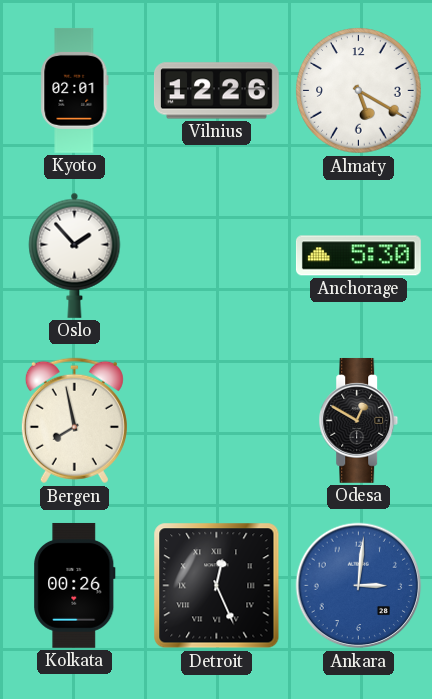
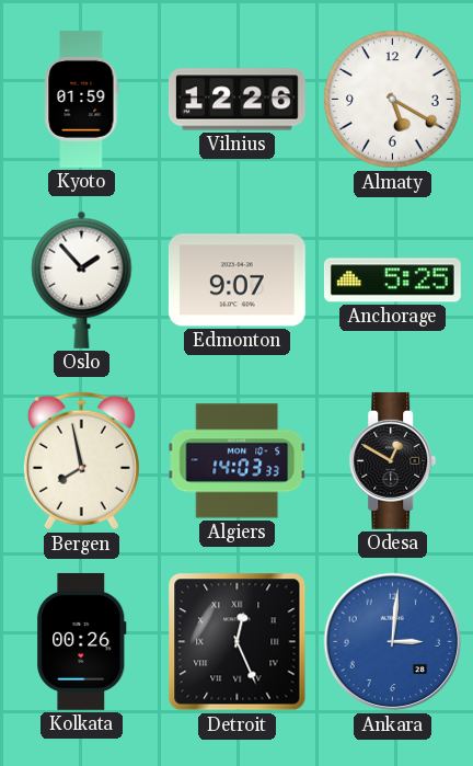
Kyoto: 02:01 -> 01:59 (82, 99)
Edmonton: none -> 9:07 (236, 281)
Anchorage: 5:30 -> 5:25 (392, 281)
Algiers: none -> 14:03 (238, 461)
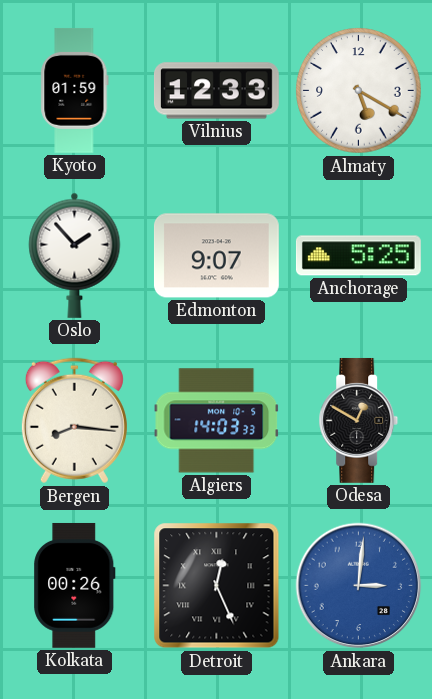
Vilnius: 12:26 -> 12:33 (216, 91)
Bergen: 7:58 -> 8:16 (74, 421)
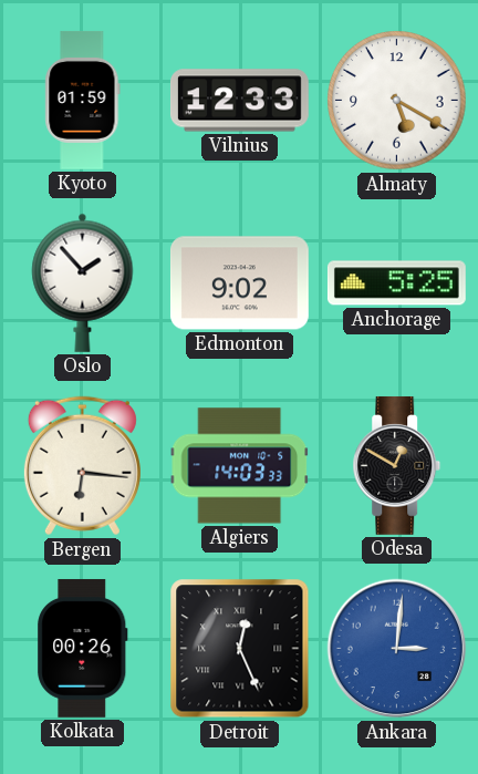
Edmonton: 9:07 -> 9:02 (239, 283)
Bergen: 8:16 -> 6:16 (82, 466)
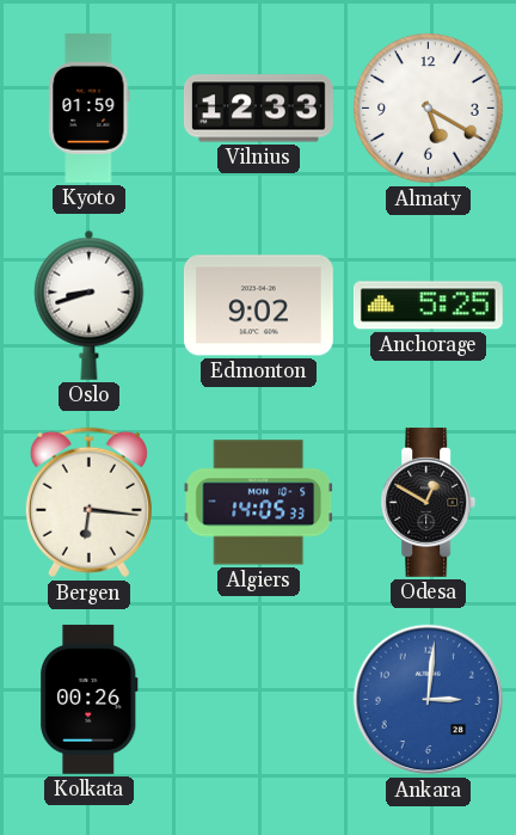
Oslo: 1:53 -> 8:42 (90, 305)
Algiers: 14:03 -> 14:05 (259, 503)
Detroit: 12:26 -> none (240, 649)
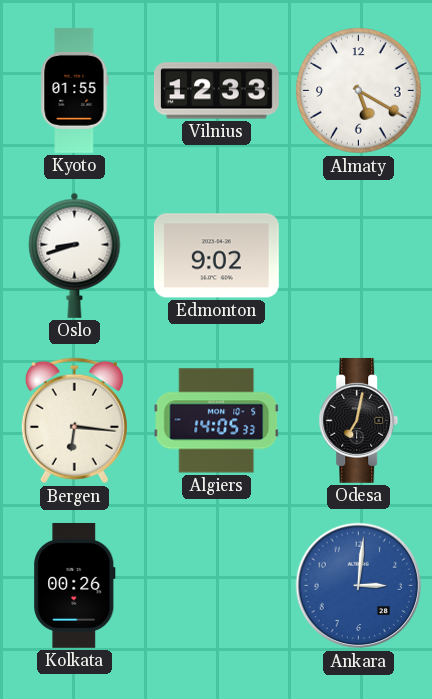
Kyoto: 01:59 -> 01:55 (75, 90)
Anchorage: 5:25 -> none (428, 306)
Odesa: 12:50 -> 7:02 (359, 420)
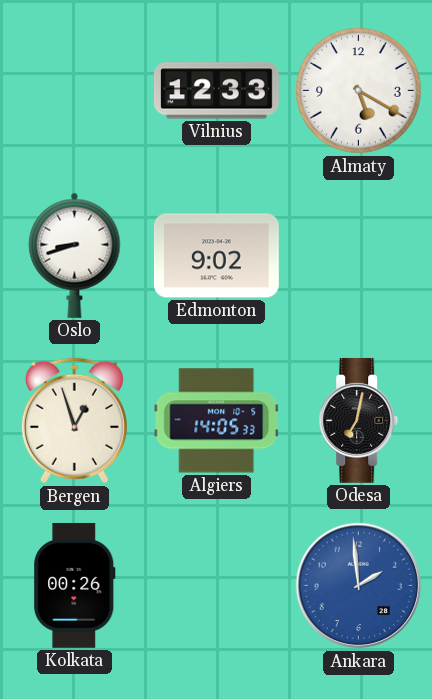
Kyoto: 01:55 -> none (75, 90)
Bergen: 6:16 -> 12:57 (74, 421)
Ankara: 3:01 -> 1:59 (359, 586)
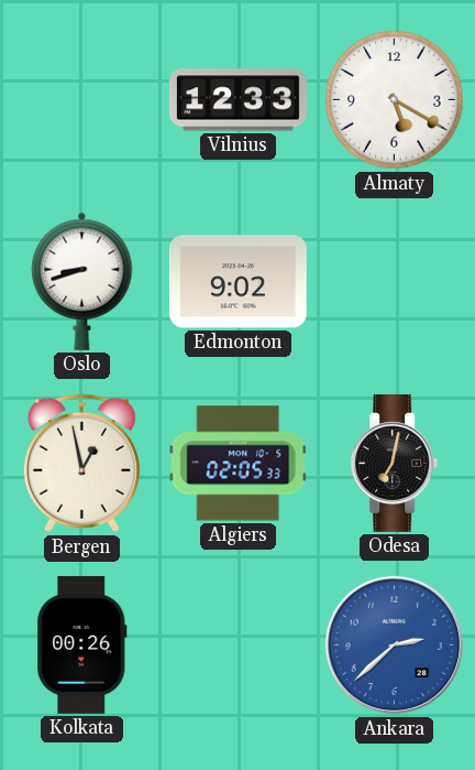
Bergen: 12:57 -> 12:58 (81, 464)
Algiers: 14:05 -> 02:05 (239, 464)
Ankara: 1:59 -> 2:38 (395, 646)
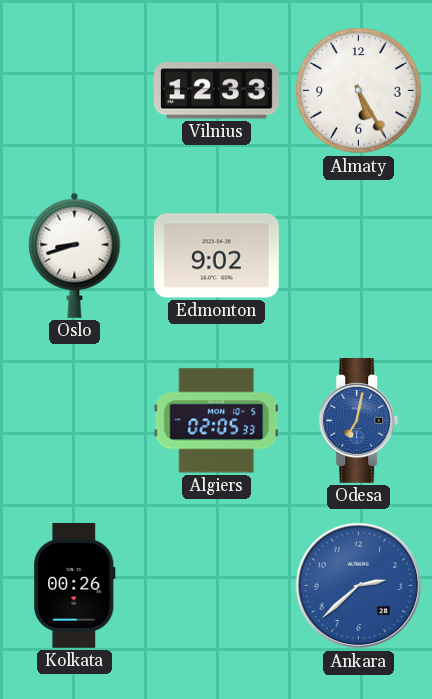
Almaty: 5:20 -> 5:25 (359, 91)
Bergen: 12:58 -> none (81, 464)
Odesa dial: black -> blue (359, 420)
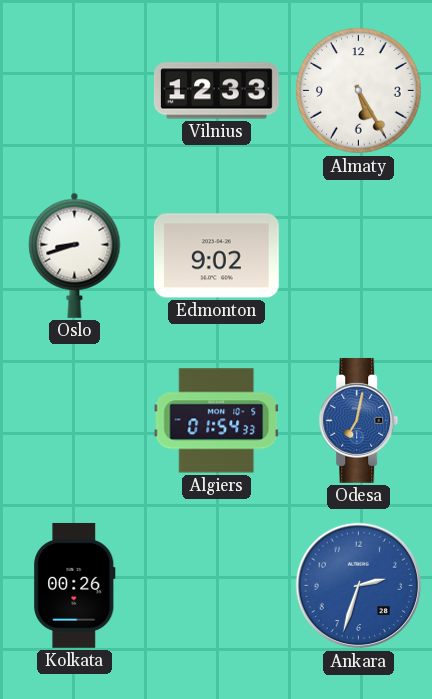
Algiers: 02:05 -> 01:54 (217, 421)
Ankara: 2:38 -> 2:33 (359, 586)
